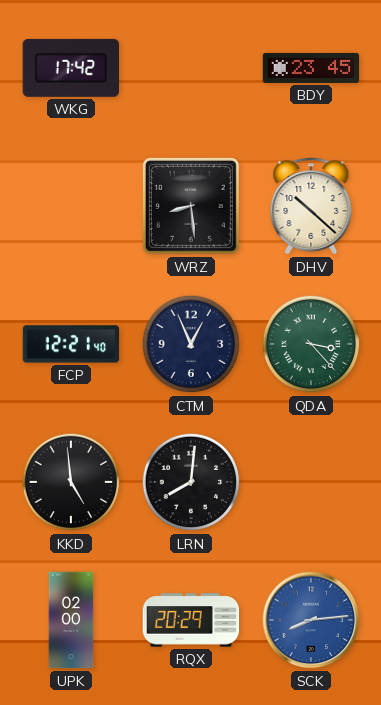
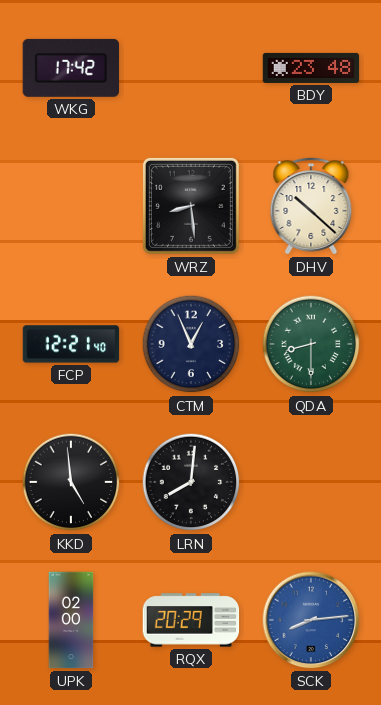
BDY: 23:45 -> 23:48 (311, 68)
QDA: 3:23 -> 8:30 (311, 344)
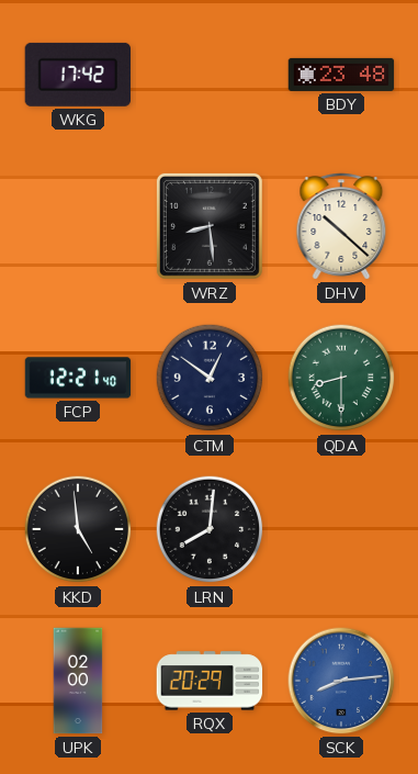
CTM: 12:56 -> 12:51 (210, 378)
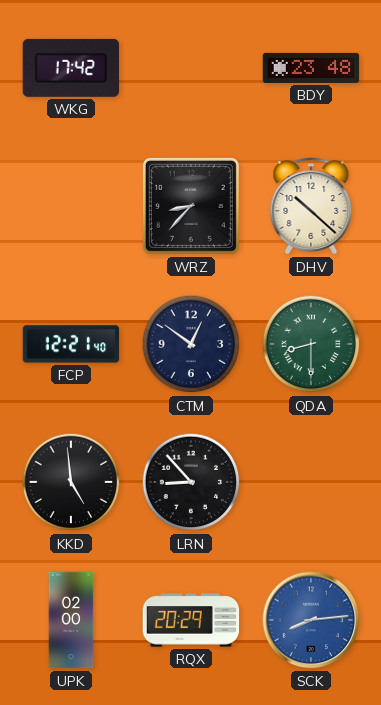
WRZ: 8:29 -> 8:37 (191, 206)
LRN: 8:01 -> 8:53 (191, 482)
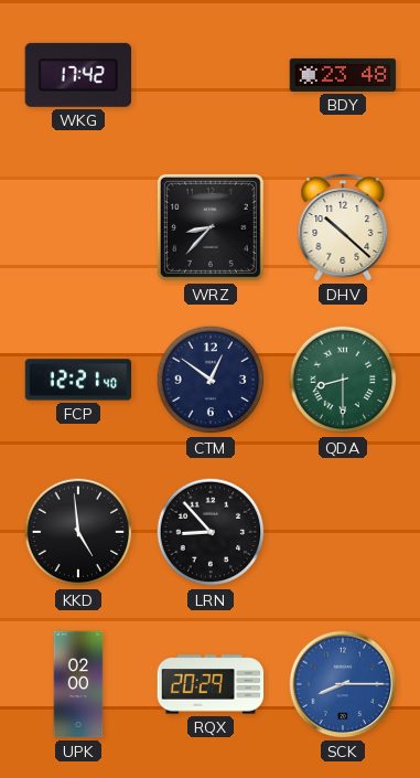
SCK: 8:14 -> 8:15 (343, 684)
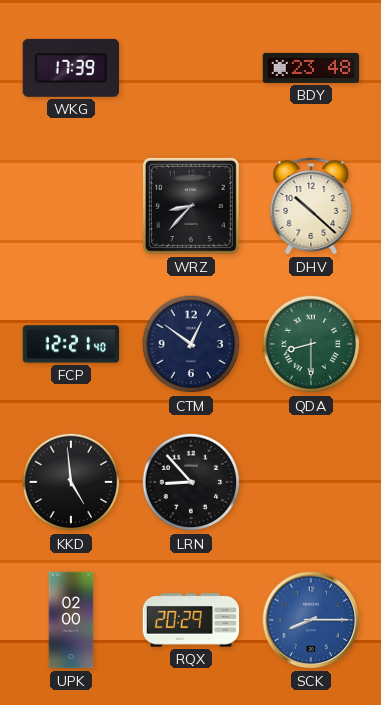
WKG: 17:42 -> 17:39 (70, 68)
